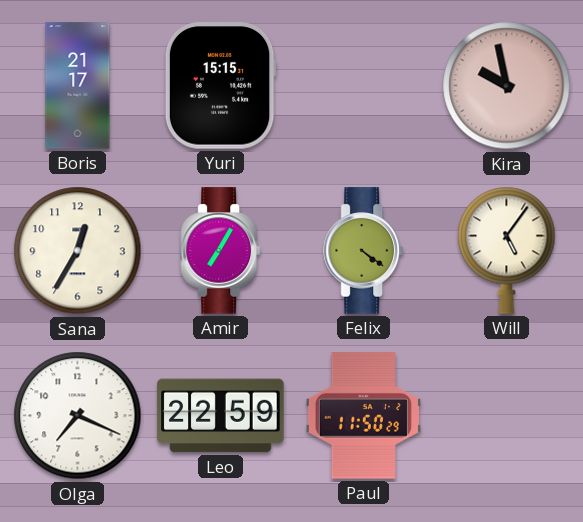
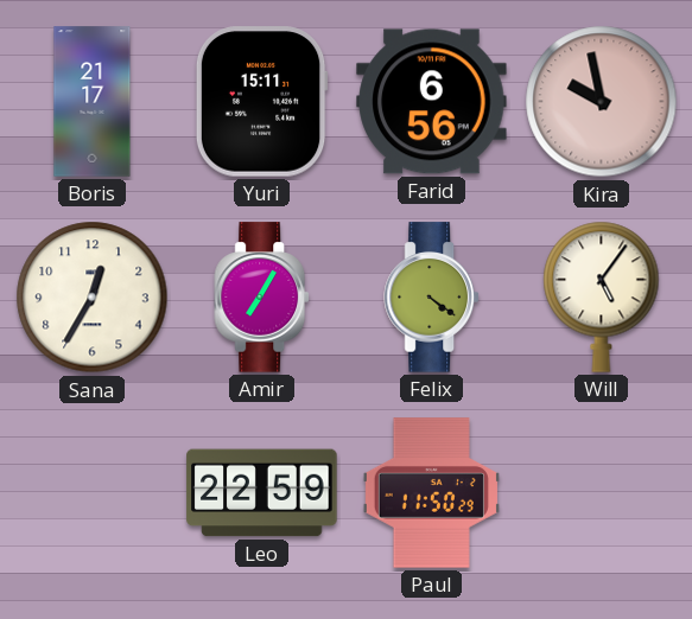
Yuri: 15:15 -> 15:11 (261, 102)
Farid: none -> 6:56 (432, 102)
Olga: 7:19 -> none (78, 416)
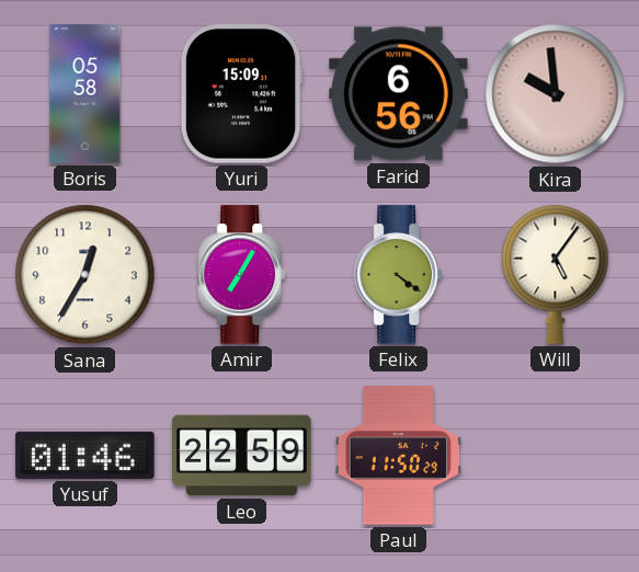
Boris: 21:17 -> 05:58 (85, 94)
Yuri: 15:11 -> 15:09 (241, 94)
Kira: 9:58 -> 9:59 (556, 94)
Yusuf: none -> 01:46 (85, 455)
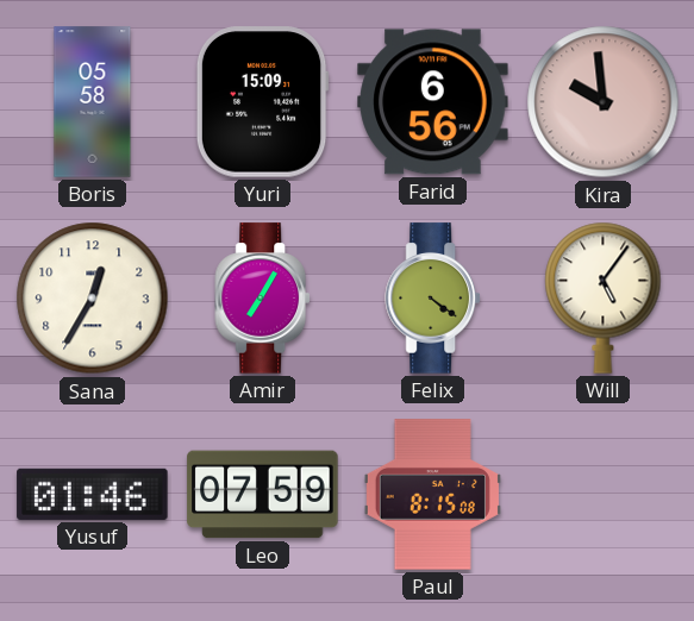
Leo: 22:59 -> 07:59 (263, 495)
Paul: 11:50 -> 8:15 (432, 495)
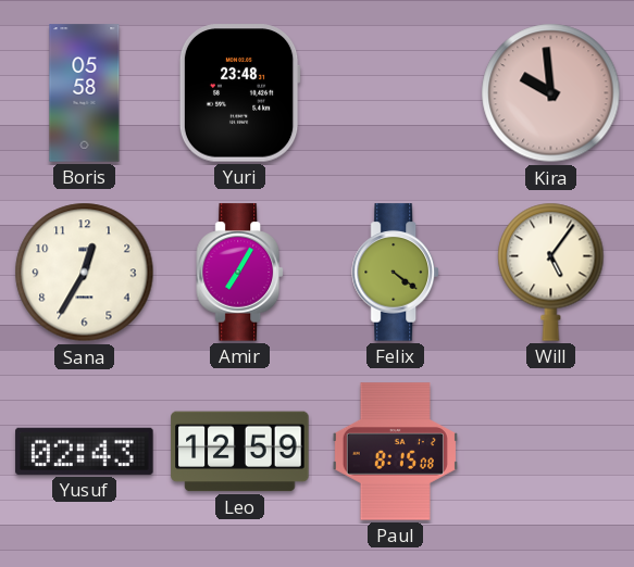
Yuri: 15:09 -> 23:48 (239, 93)
Farid: 6:56 -> none (433, 102)
Yusuf: 01:46 -> 02:43 (85, 451)
Leo: 07:59 -> 12:59 (240, 452)
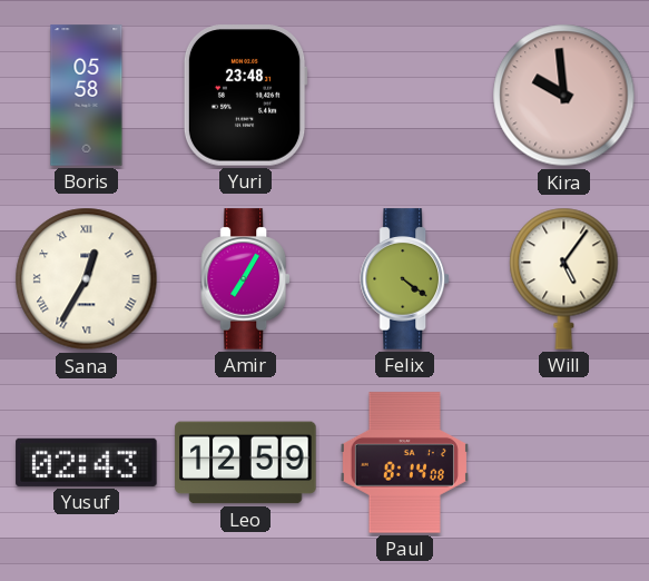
Sana numerals: Arabic -> Roman (87, 279)
Paul: 8:15 -> 8:14 (404, 463)
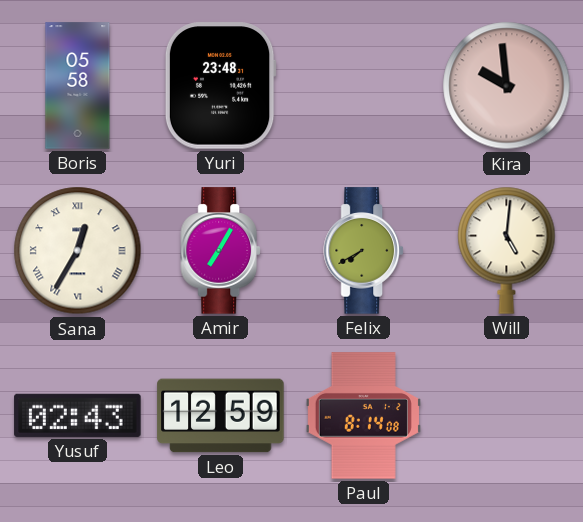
Felix: 4:21 -> 7:40 (363, 251)
Will: 5:06 -> 5:01 (507, 250)
